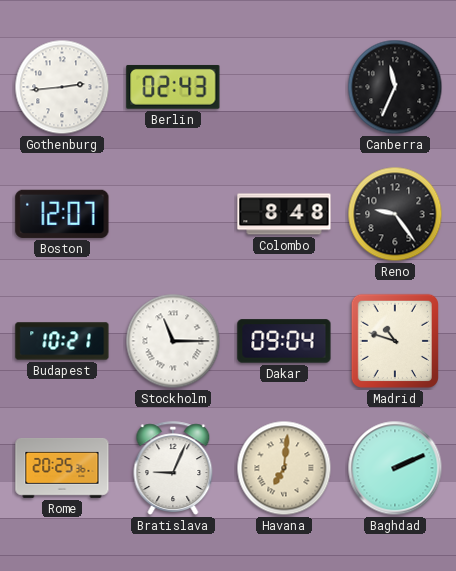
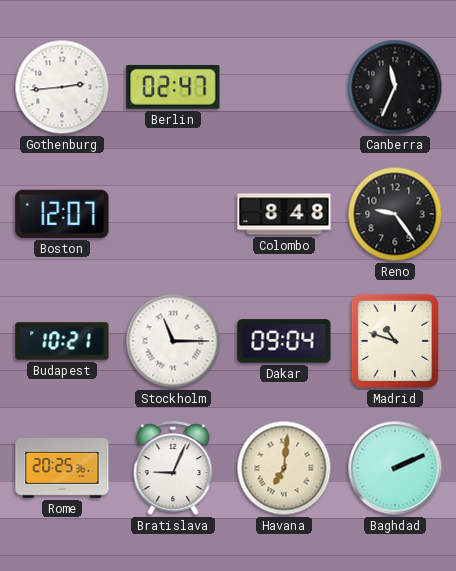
Berlin: 02:43 -> 02:47 (173, 87)
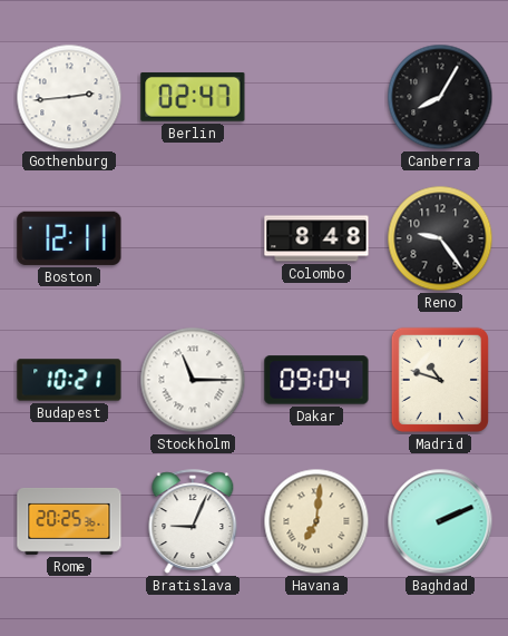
Canberra: 11:34 -> 8:05 (440, 97)
Boston: 12:07 -> 12:11 (69, 238)
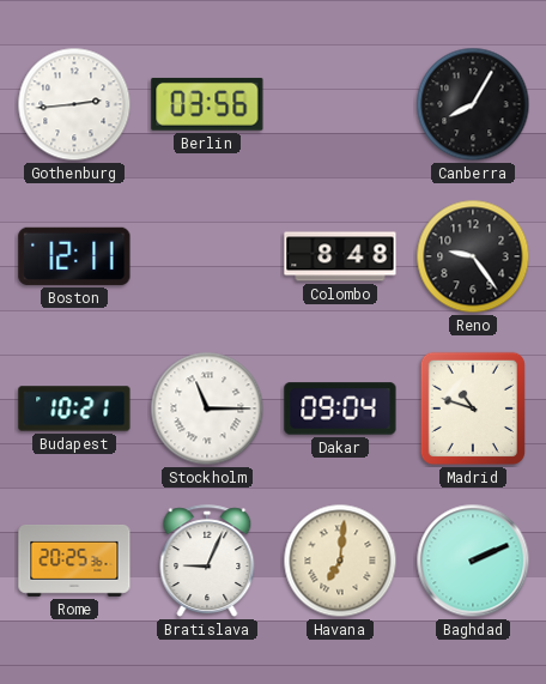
Berlin: 02:47 -> 03:56 (207, 104)
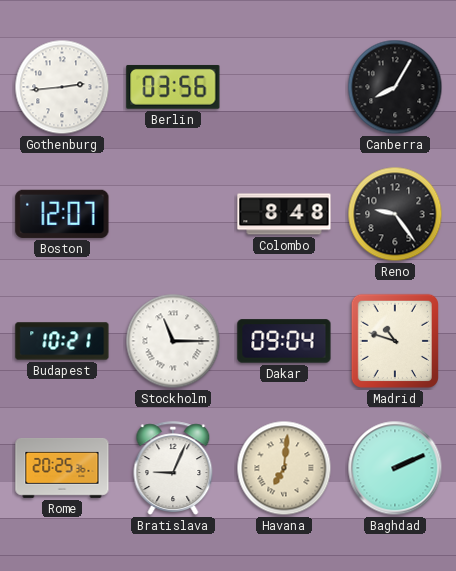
Boston: 12:11 -> 12:07 (62, 214)
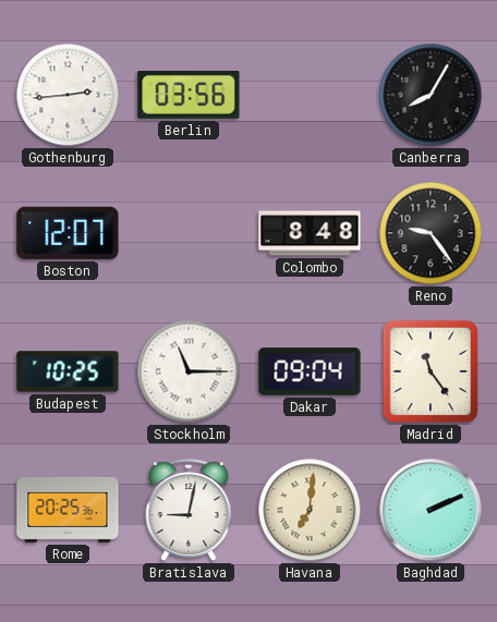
Budapest: 10:21 -> 10:25 (68, 371)
Madrid: 10:48 -> 11:24 (431, 371)
Bratislava: 9:04 -> 9:02 (189, 510)
